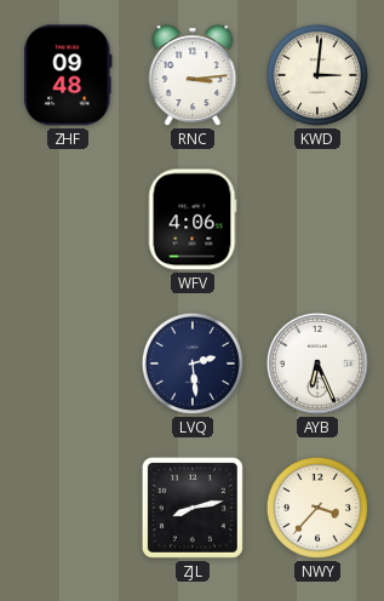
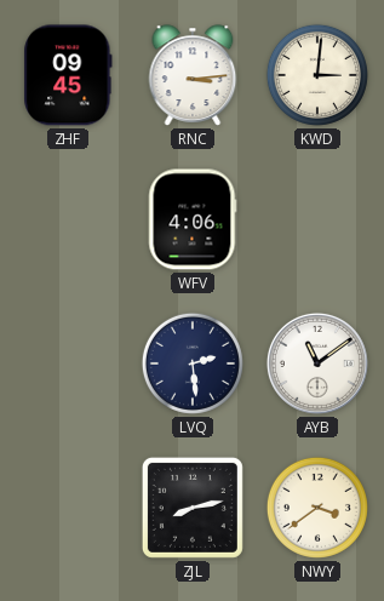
ZHF: 09:48 -> 09:45 (68, 75)
AYB: 6:26 -> 11:09 (317, 364)
NWY: 3:37 -> 3:39 (317, 508)
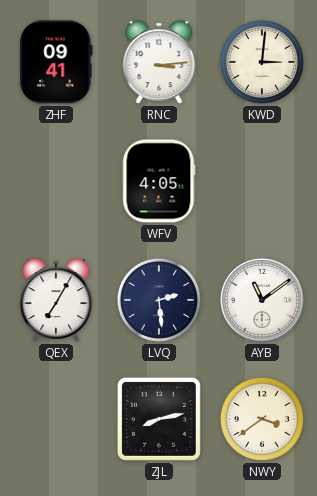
ZHF: 09:45 -> 09:41 (56, 62)
WFV: 4:06 -> 4:05 (159, 181)
QEX: none -> 7:05 (56, 300)
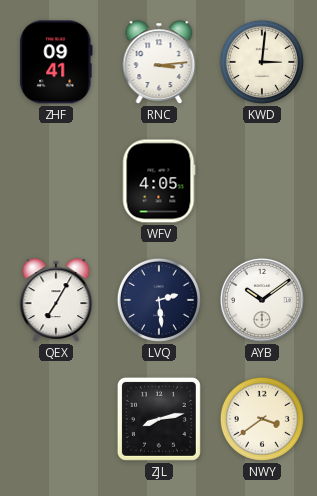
AYB: 11:09 -> 10:09 (262, 300)
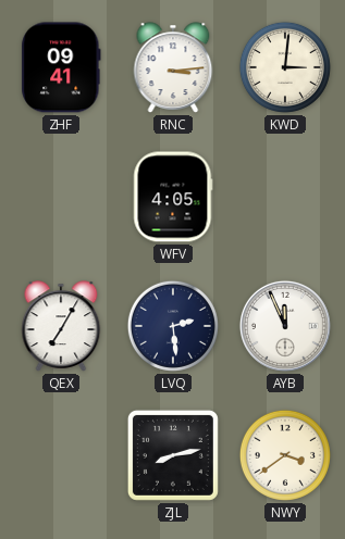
AYB: 10:09 -> 11:56 (285, 326)
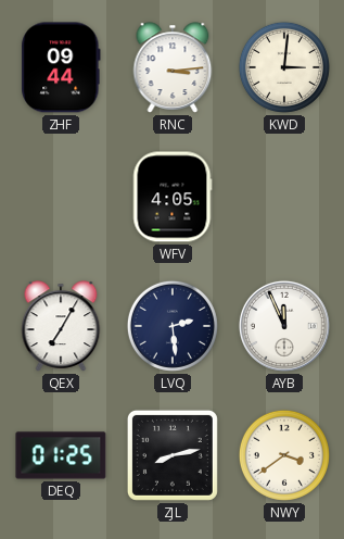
ZHF: 09:41 -> 09:44 (61, 67)
DEQ: none -> 01:25 (61, 455)
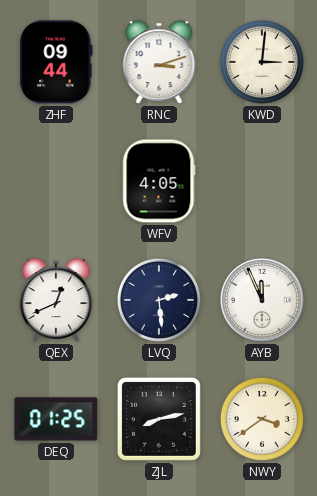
RNC: 3:14 -> 3:12 (159, 62)
QEX: 7:05 -> 12:41 (56, 300)
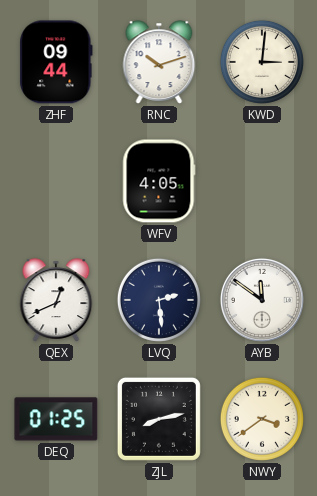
RNC: 3:12 -> 10:12 (159, 62)
AYB: 11:56 -> 11:51 (262, 300)
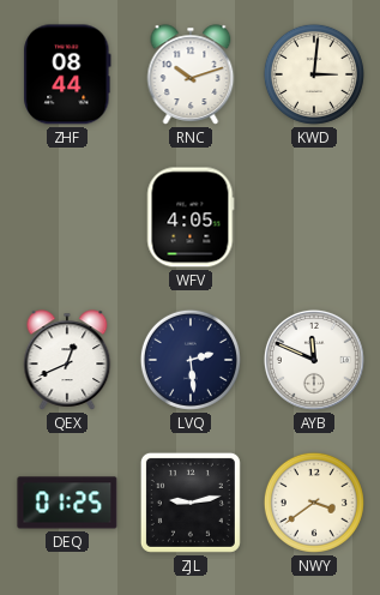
ZHF: 09:44 -> 08:44 (67, 74)
AYB: 11:51 -> 11:49 (314, 360)
ZJL: 8:13 -> 9:13 (191, 503)
